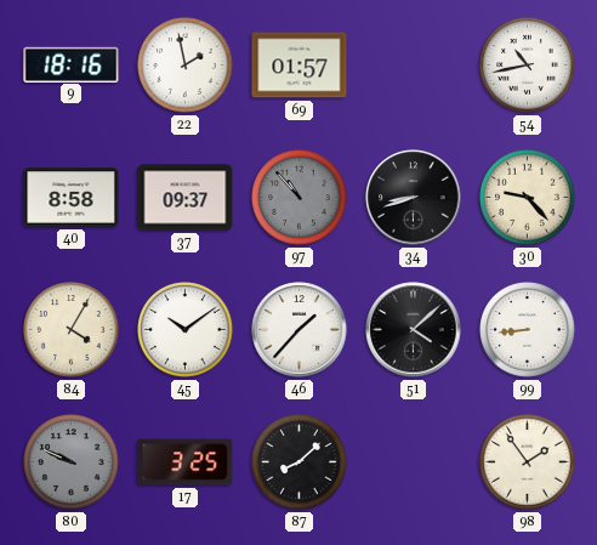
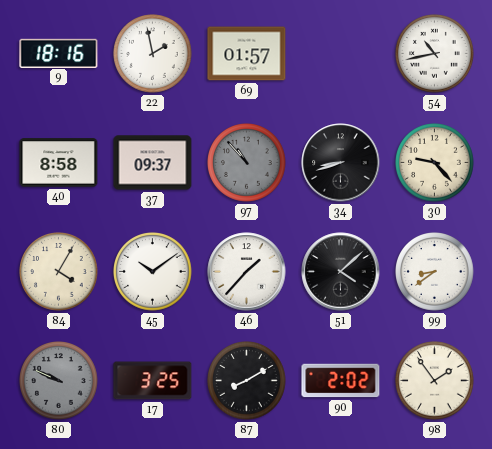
99: 8:44 -> 8:39 (435, 272)
87: 8:08 -> 8:10 (247, 381)
90: none -> 2:02 (341, 381)
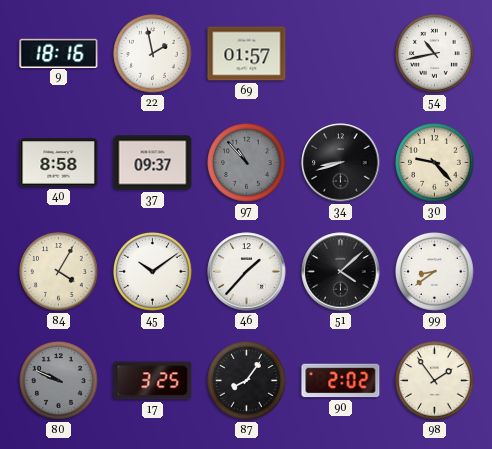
87: 8:10 -> 8:06 (247, 381)
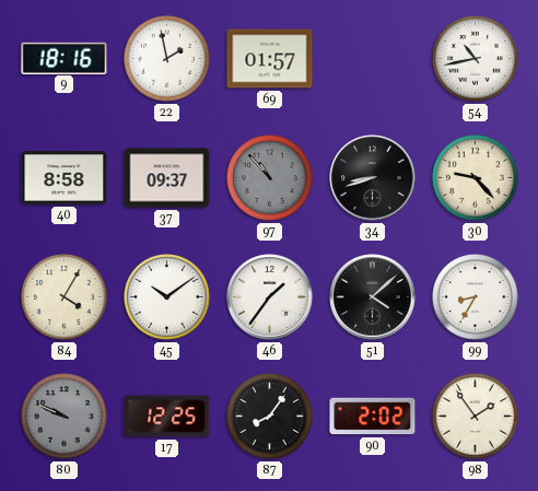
46: 1:37 -> 1:36 (270, 297)
99: 8:39 -> 8:35 (476, 297)
17: 3:25 -> 12:25 (167, 417)
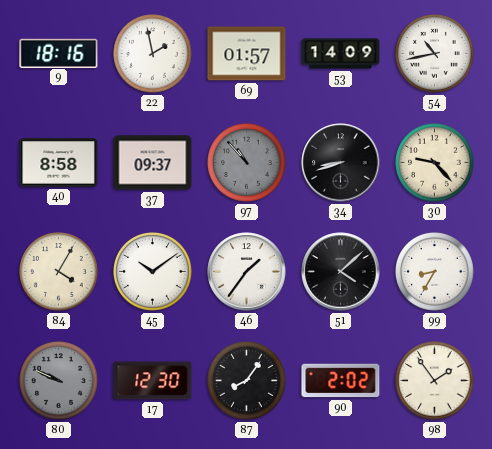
53: none -> 14:09 (341, 54)
17: 12:25 -> 12:30 (153, 381)
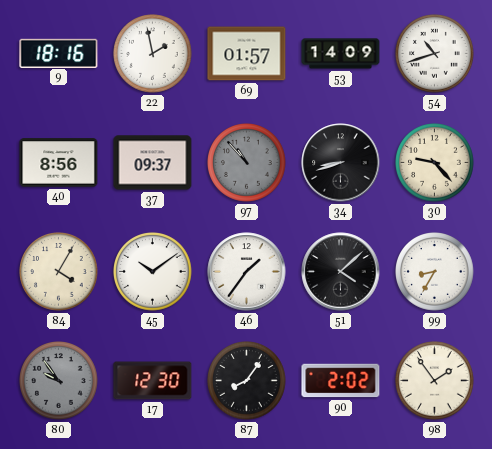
54: 10:43 -> 10:42 (435, 54)
40: 8:58 -> 8:56 (59, 163)
80: 9:49 -> 9:54 (59, 381)
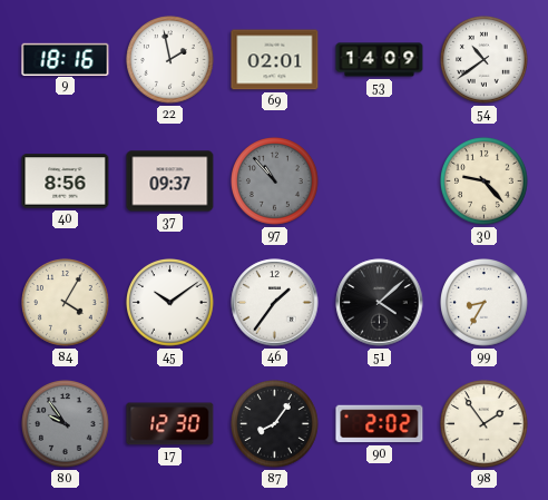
69: 01:57 -> 02:01 (275, 60)
54: 10:42 -> 10:39 (485, 60)
34: 8:42 -> none (341, 163)
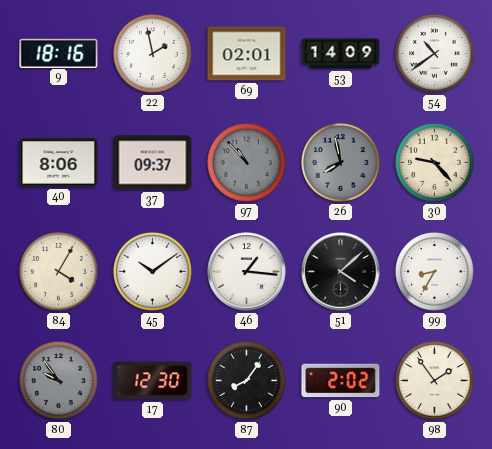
40: 8:56 -> 8:06 (59, 163)
26: none -> 7:58 (341, 163)
46: 1:36 -> 1:16 (247, 272)
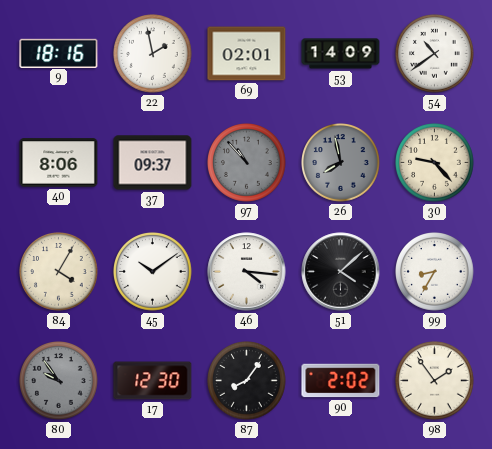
46: 1:16 -> 4:16 (247, 272)
